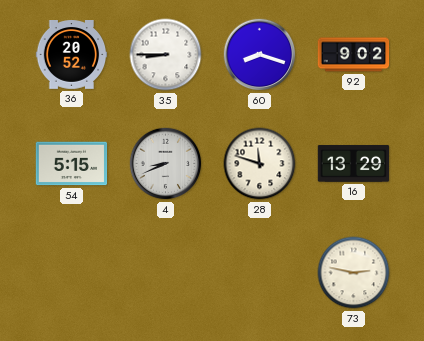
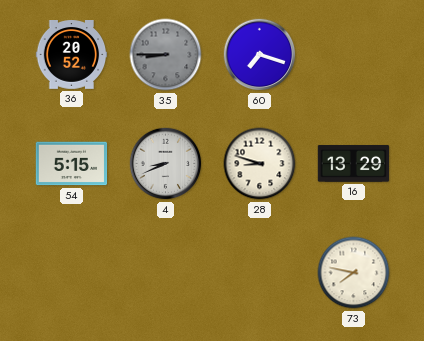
35 dial: white -> grey (166, 55)
60: 8:18 -> 7:18 (260, 55)
92: 9:02 -> none (354, 55)
28: 11:48 -> 8:48 (260, 164)
73: 2:47 -> 7:47 (354, 273)
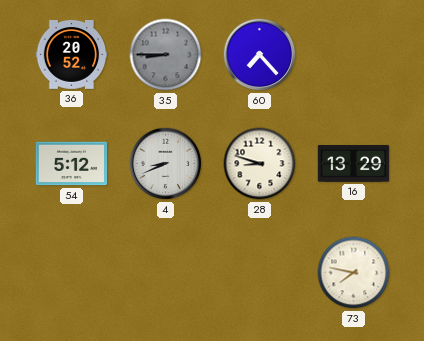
60: 7:18 -> 7:23 (260, 55)
54: 5:15 -> 5:12 (72, 164)
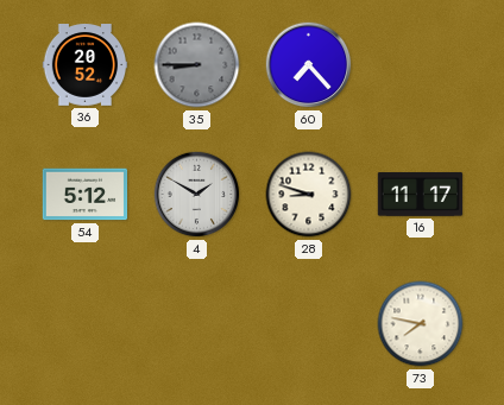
4: 8:41 -> 1:50 (197, 195)
16: 13:29 -> 11:17 (421, 194)
